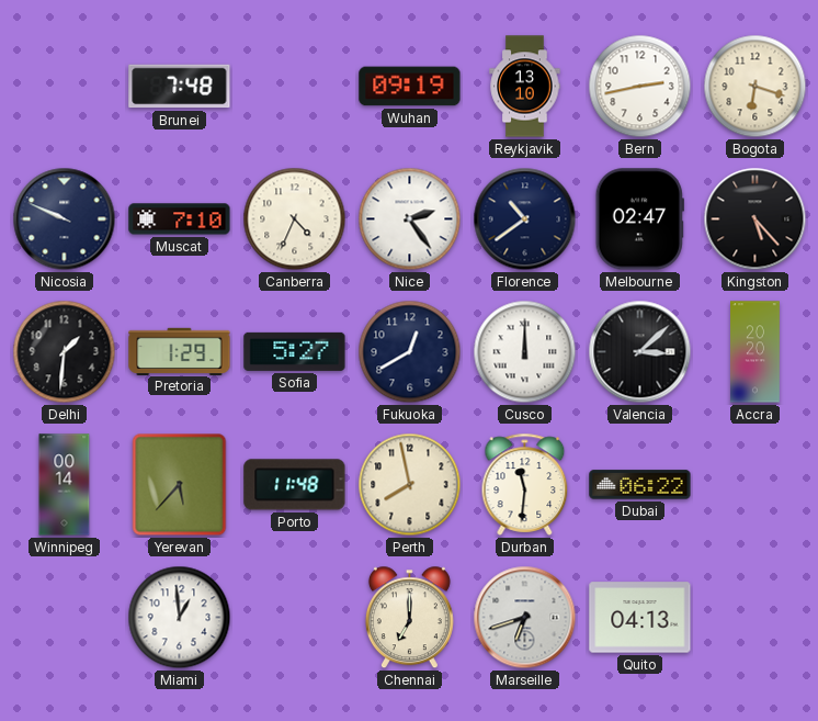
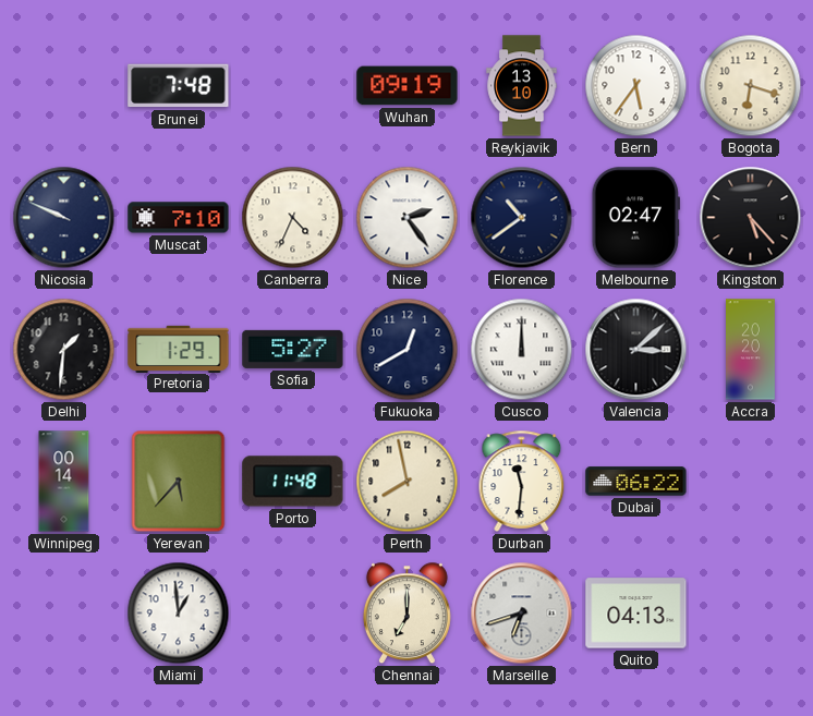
Bern: 2:43 -> 5:36 (636, 86)
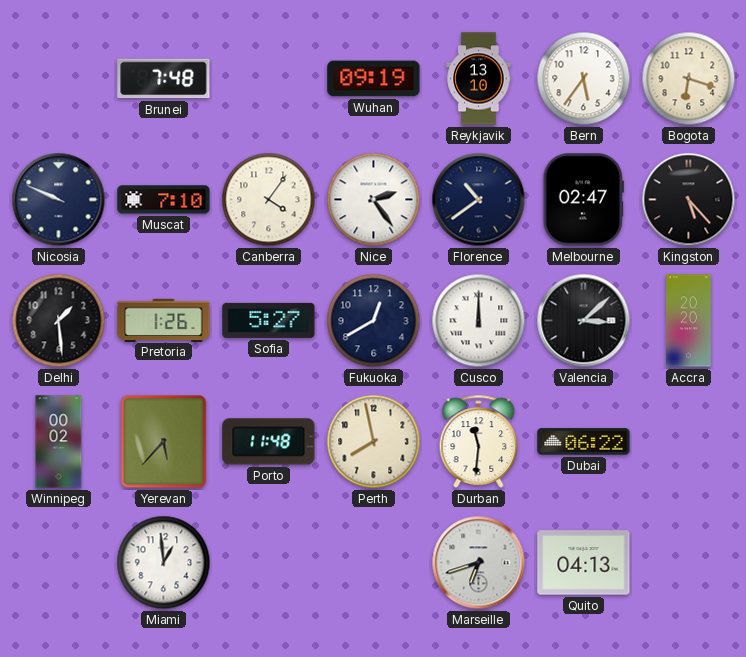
Canberra: 4:34 -> 4:06 (269, 200)
Delhi: 1:31 -> 1:29 (59, 321)
Pretoria: 1:29 -> 1:26 (164, 320)
Winnipeg: 00:14 -> 00:02 (59, 442)
Chennai: 7:00 -> none (406, 614)
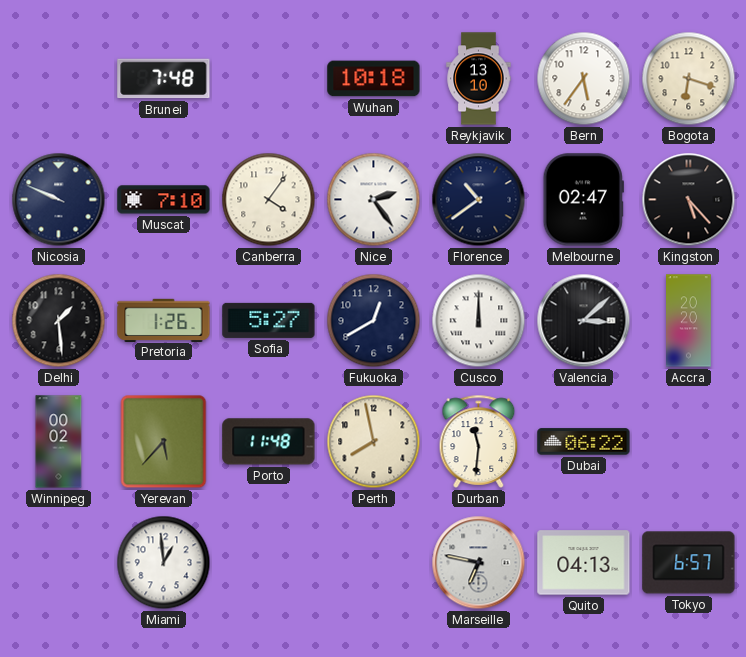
Wuhan: 09:19 -> 10:18 (374, 79)
Marseille: 6:42 -> 6:47 (479, 563)
Tokyo: none -> 6:57 (689, 563)
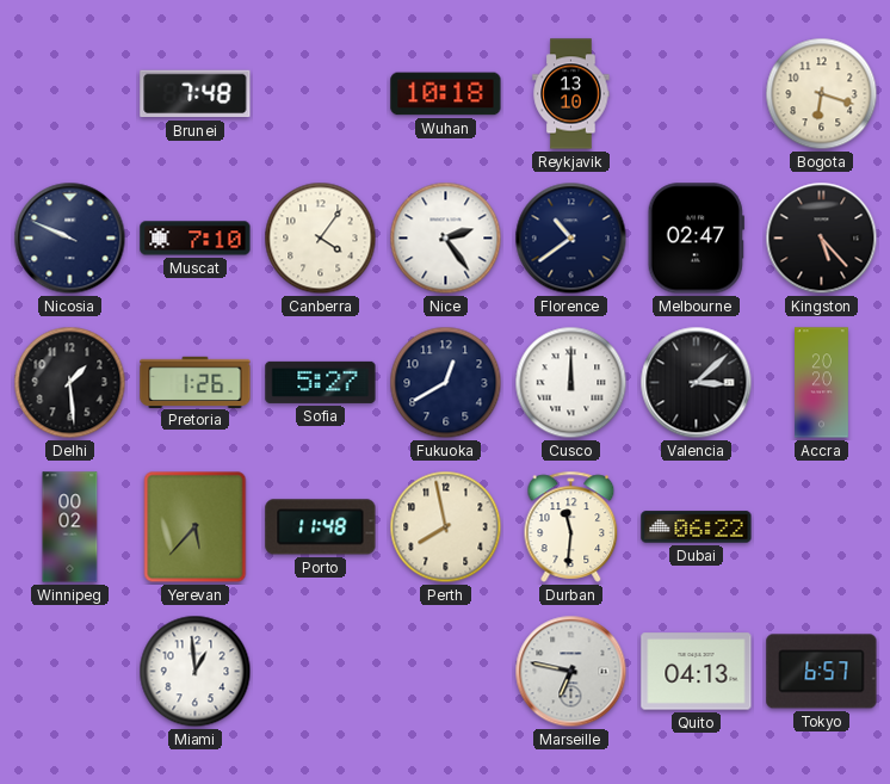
Bern: 5:36 -> none (584, 79)
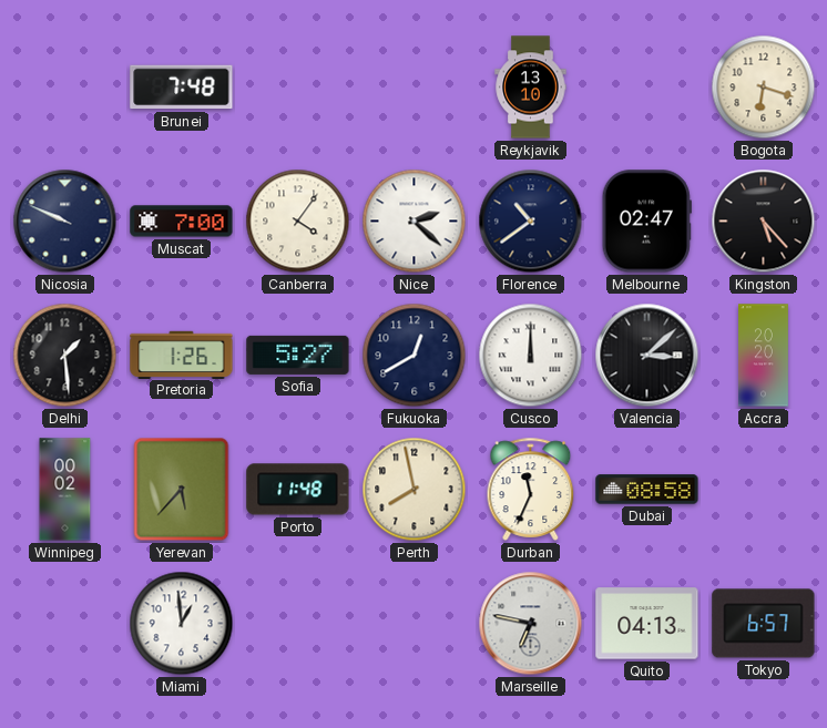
Wuhan: 10:18 -> none (446, 94)
Muscat: 7:10 -> 7:00 (182, 222)
Nice: 2:24 -> 2:22 (415, 222)
Durban: 11:31 -> 11:34 (531, 489)
Dubai: 06:22 -> 08:58 (647, 490)
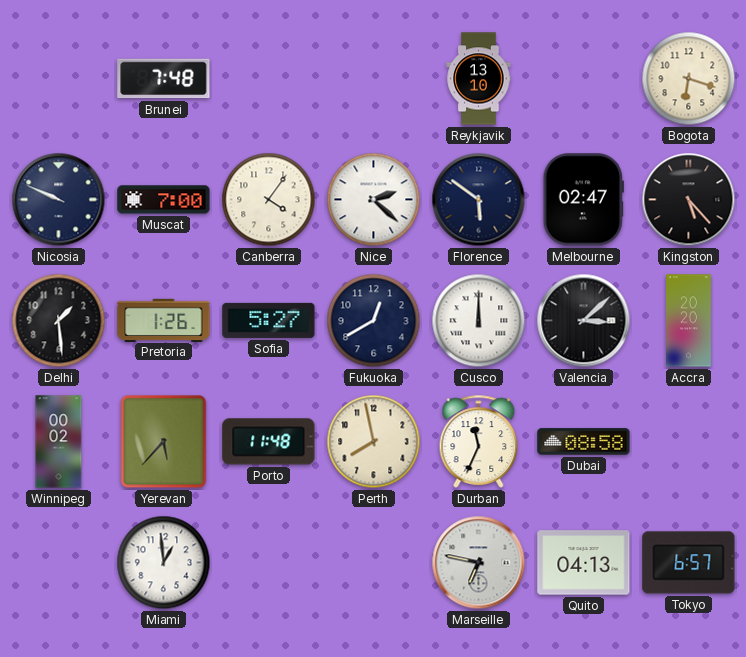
Florence: 10:39 -> 5:51 (479, 200)
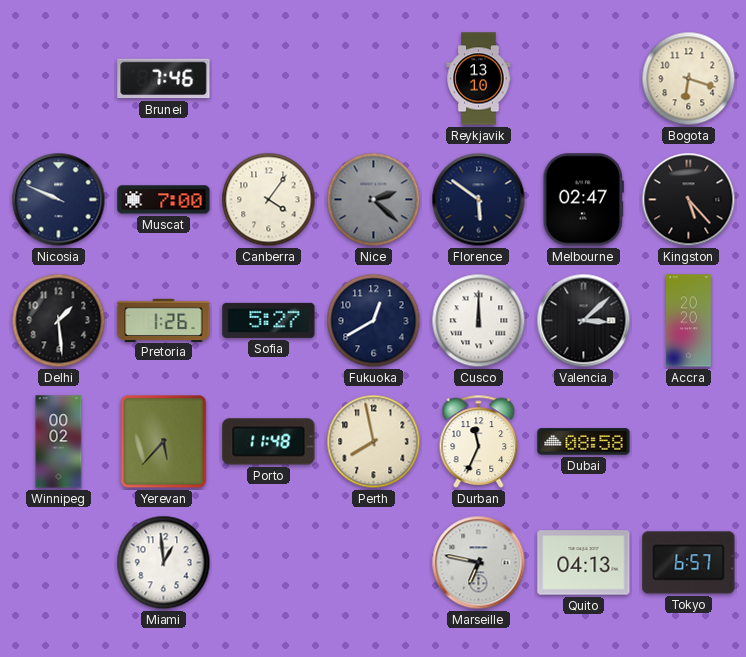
Brunei: 7:48 -> 7:46 (164, 79)
Nice dial: white -> grey (374, 200)
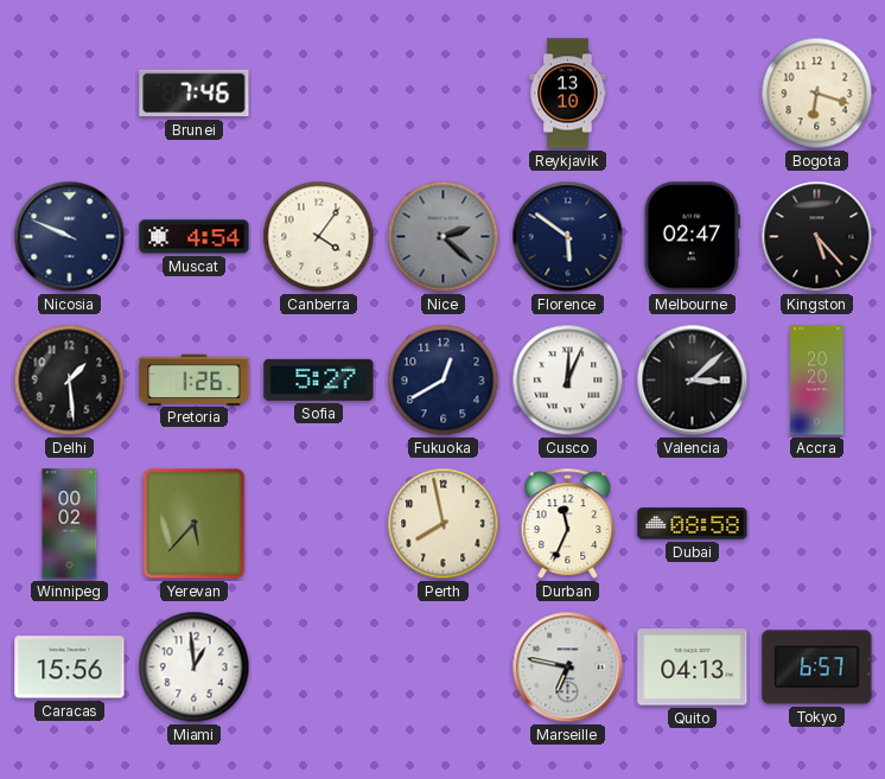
Muscat: 7:00 -> 4:54 (195, 237)
Cusco: 12:00 -> 12:04 (568, 381)
Porto: 11:48 -> none (269, 442)
Caracas: none -> 15:56 (70, 668)
